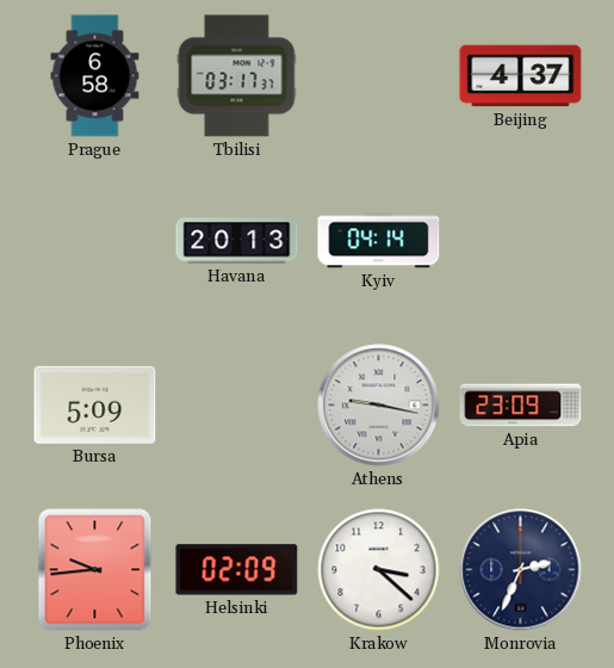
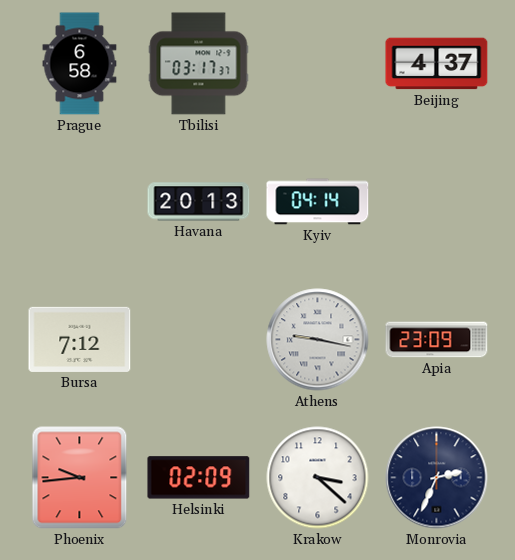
Bursa: 5:09 -> 7:12 (80, 339)
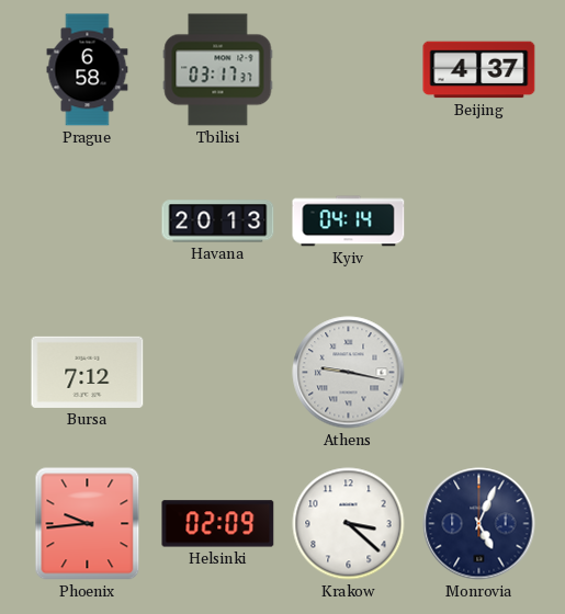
Apia: 23:09 -> none (437, 340)
Monrovia: 2:34 -> 5:04 (479, 524)
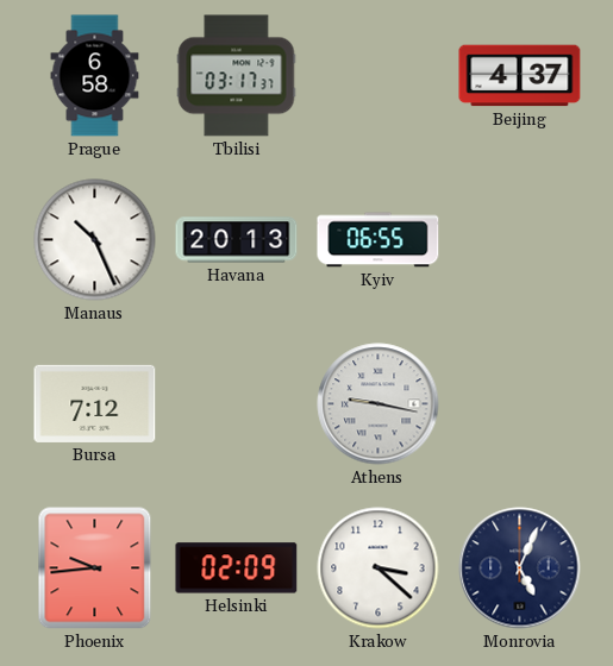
Manaus: none -> 10:26 (95, 240)
Kyiv: 04:14 -> 06:55 (379, 240)
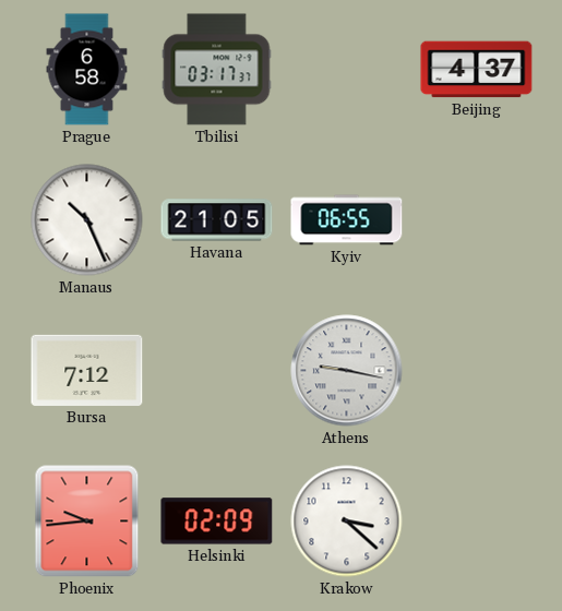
Havana: 20:13 -> 21:05 (217, 220)
Monrovia: 5:04 -> none (520, 568)
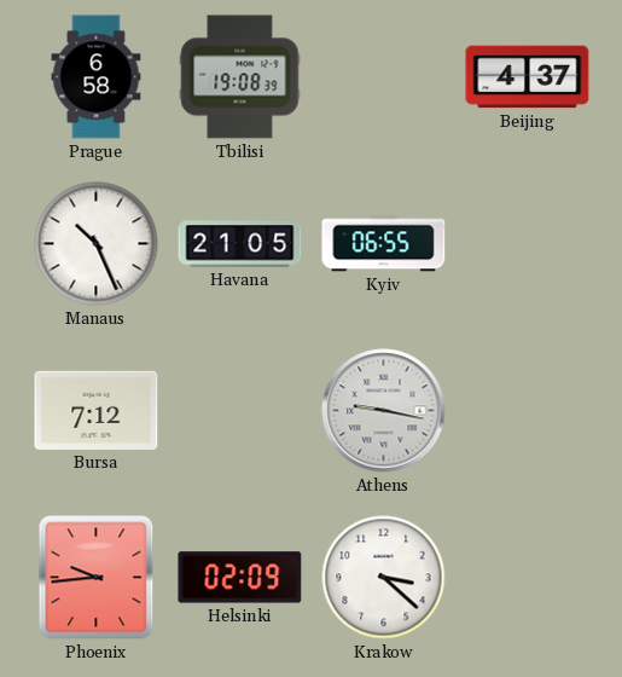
Tbilisi: 03:17 -> 19:08 (240, 77)
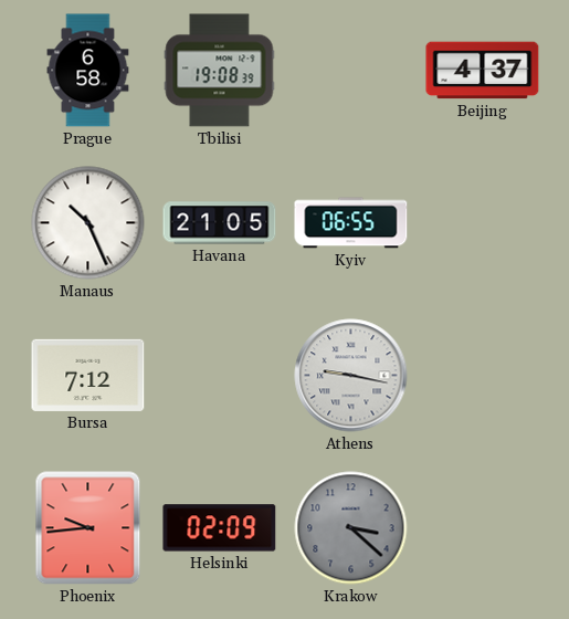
Krakow dial: white -> grey (351, 528)
